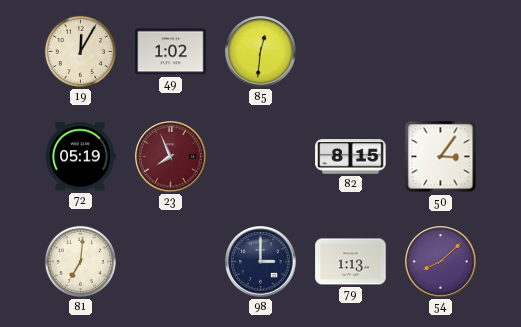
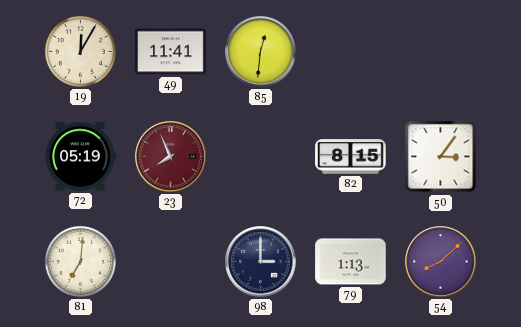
49: 1:02 -> 11:41 (171, 52)
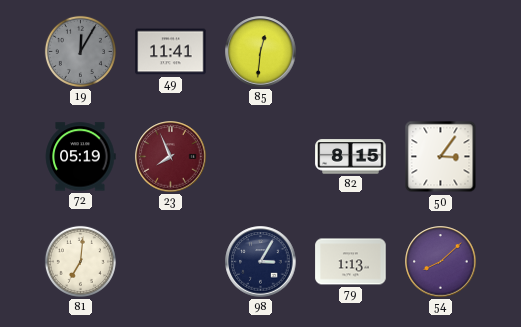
19 dial: cream -> grey (80, 51)
98: 3:00 -> 3:05 (261, 262)
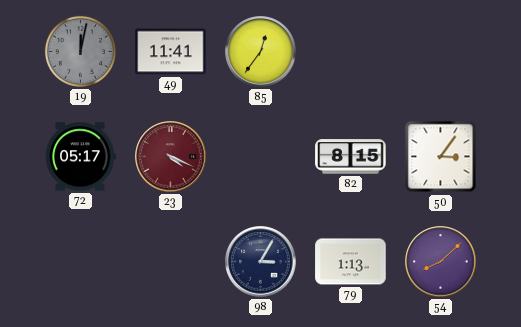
19: 12:05 -> 12:02 (80, 51)
85: 12:31 -> 12:36 (261, 52)
72: 05:19 -> 05:17 (80, 157)
23: 7:56 -> 4:19 (171, 157)
81: 7:01 -> none (80, 261)
